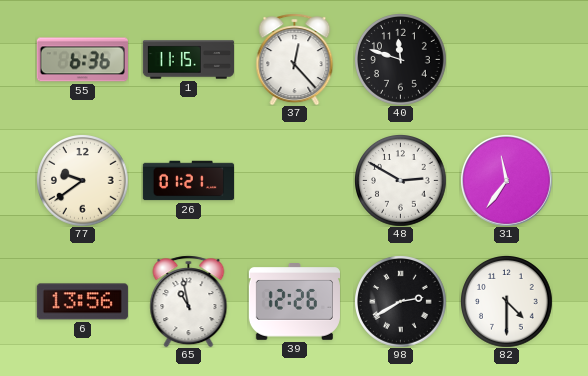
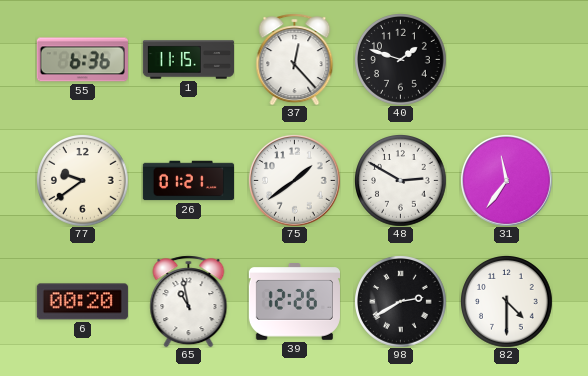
40: 11:48 -> 1:48 (401, 60)
75: none -> 1:39 (294, 180)
6: 13:56 -> 00:20 (82, 302)
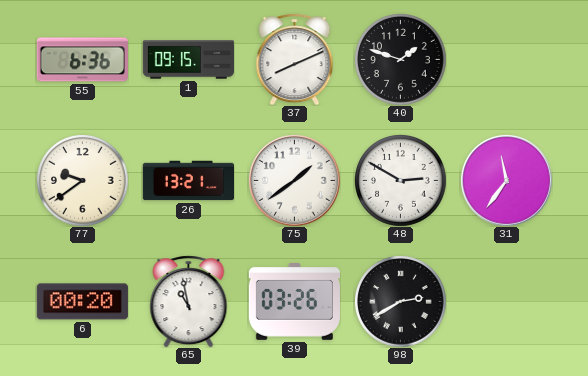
1: 11:15 -> 09:15 (188, 60)
37: 12:23 -> 8:11 (295, 59)
26: 01:21 -> 13:21 (188, 181)
39: 12:26 -> 03:26 (294, 302)
82: 4:30 -> none (507, 302)
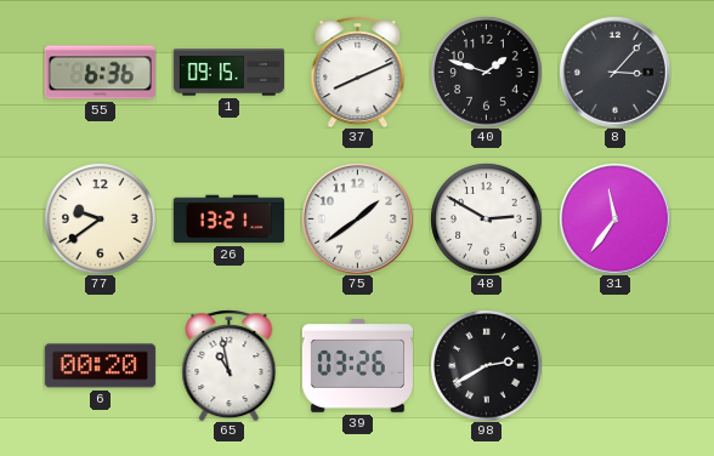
8: none -> 3:07 (614, 72)
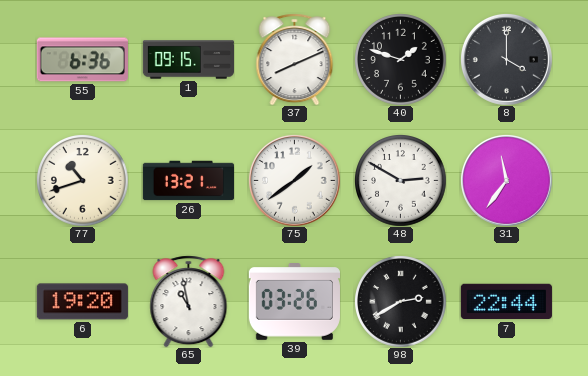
8: 3:07 -> 4:00 (506, 59)
77: 9:39 -> 10:42 (83, 181)
6: 00:20 -> 19:20 (82, 302)
7: none -> 22:44 (506, 302)
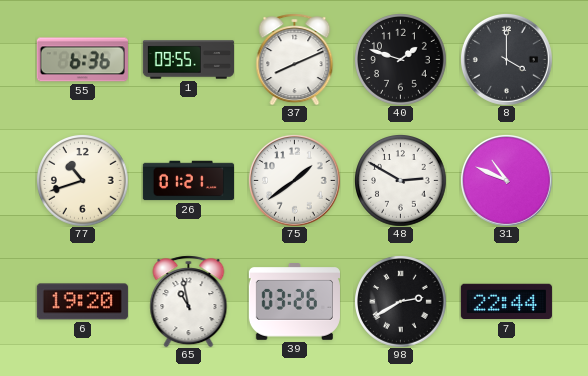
1: 09:15 -> 09:55 (188, 60)
26: 13:21 -> 01:21 (188, 181)
31: 11:36 -> 10:49 (506, 180)
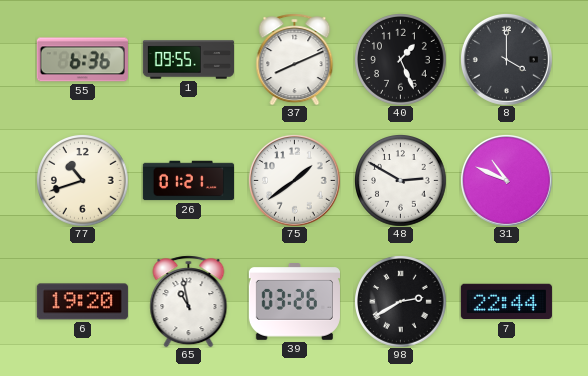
40: 1:48 -> 1:26 (401, 60)
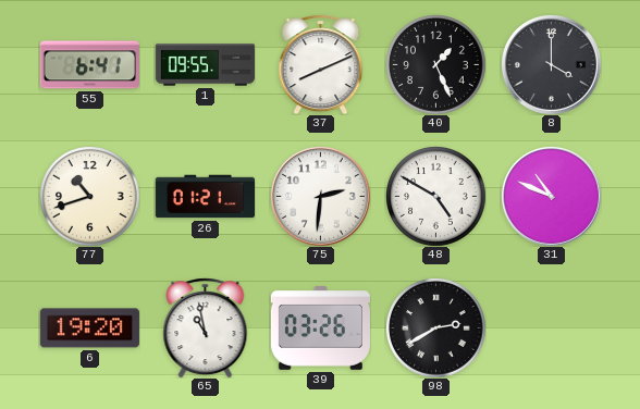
55: 6:36 -> 6:41 (89, 65)
75: 1:39 -> 2:31 (320, 196)
48: 2:50 -> 4:50 (436, 197)
7: 22:44 -> none (506, 302)
